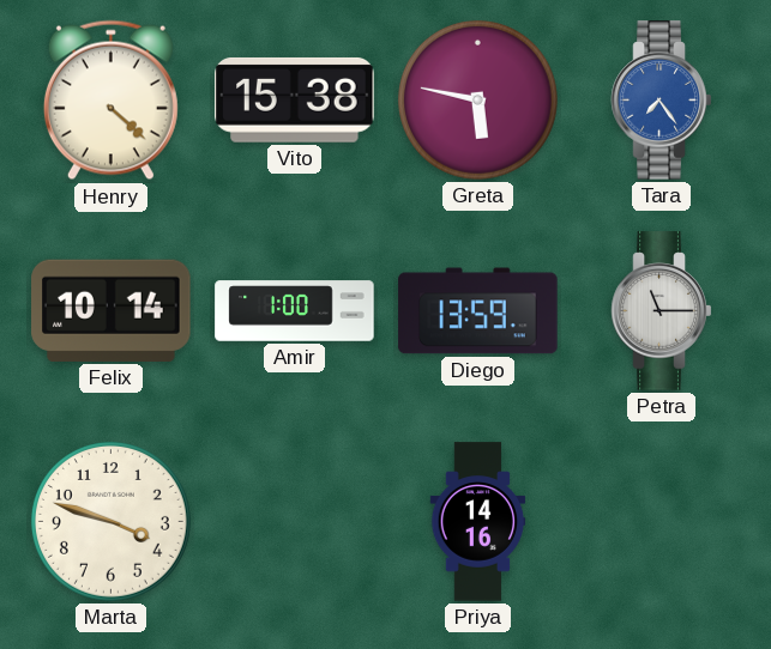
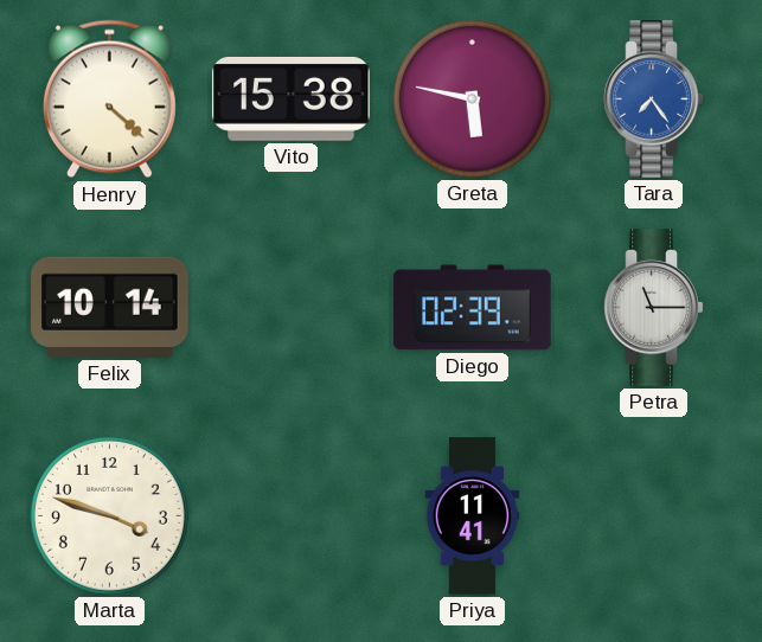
Amir: 1:00 -> none (295, 311)
Diego: 13:59 -> 02:39 (473, 308)
Priya: 14:16 -> 11:41 (473, 516)
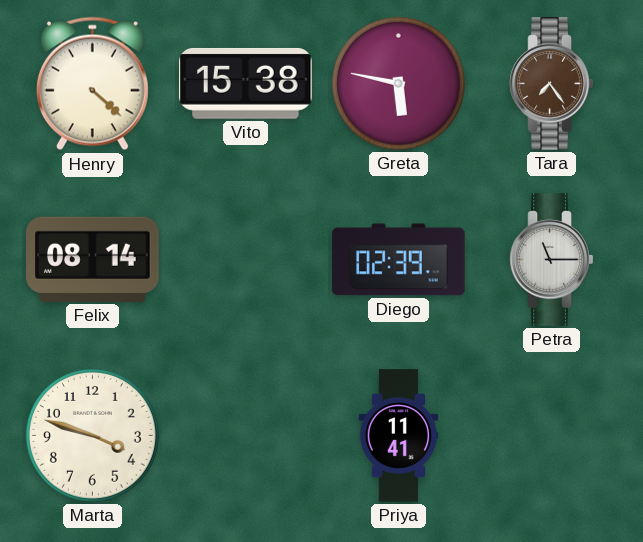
Tara dial: blue -> brown (552, 84)
Felix: 10:14 -> 08:14 (93, 259)
